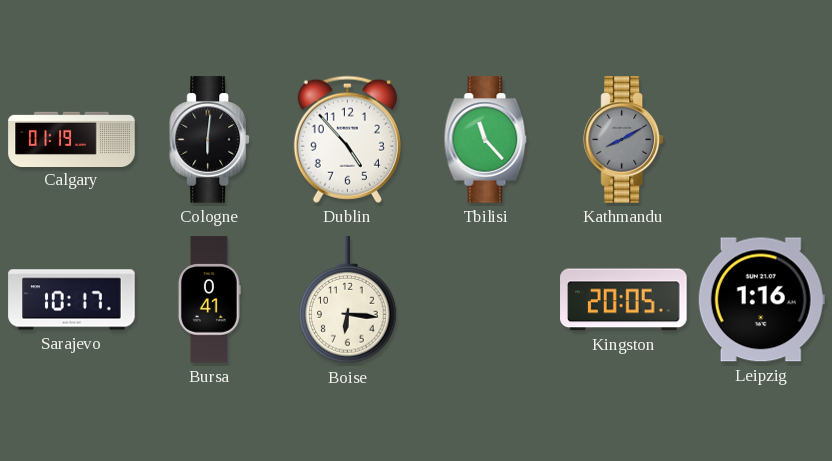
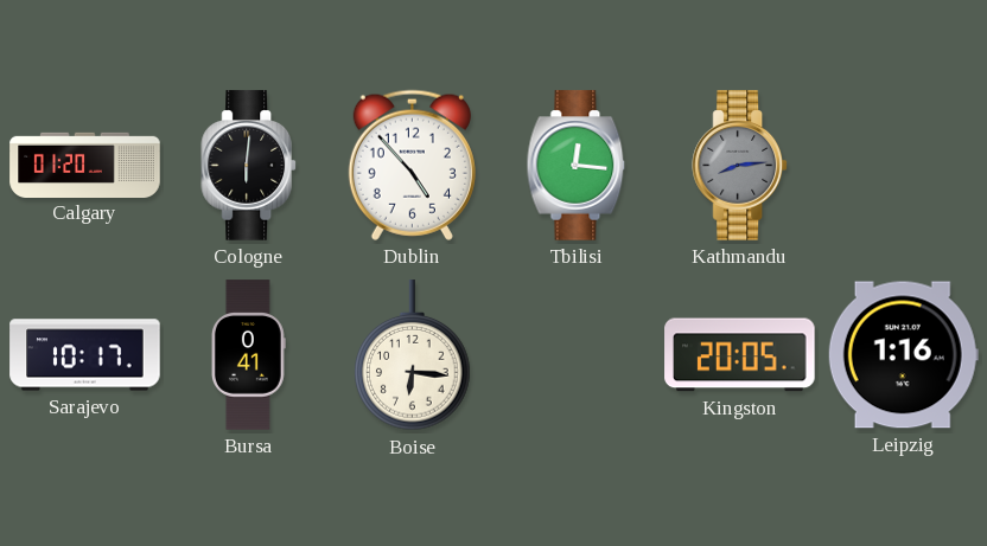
Calgary: 01:19 -> 01:20 (85, 165)
Tbilisi: 11:23 -> 12:16 (577, 166)
Kathmandu: 8:10 -> 8:14 (740, 166)
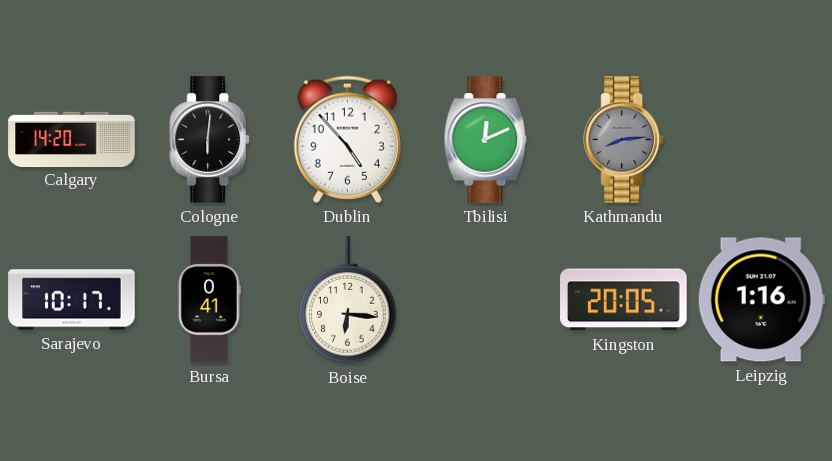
Calgary: 01:20 -> 14:20 (72, 139)
Tbilisi: 12:16 -> 12:11 (486, 140)
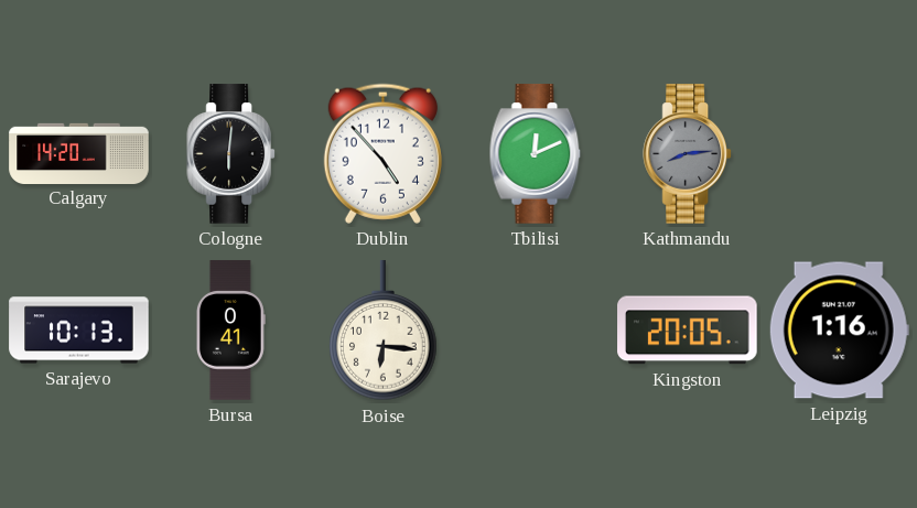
Sarajevo: 10:17 -> 10:13 (79, 331)
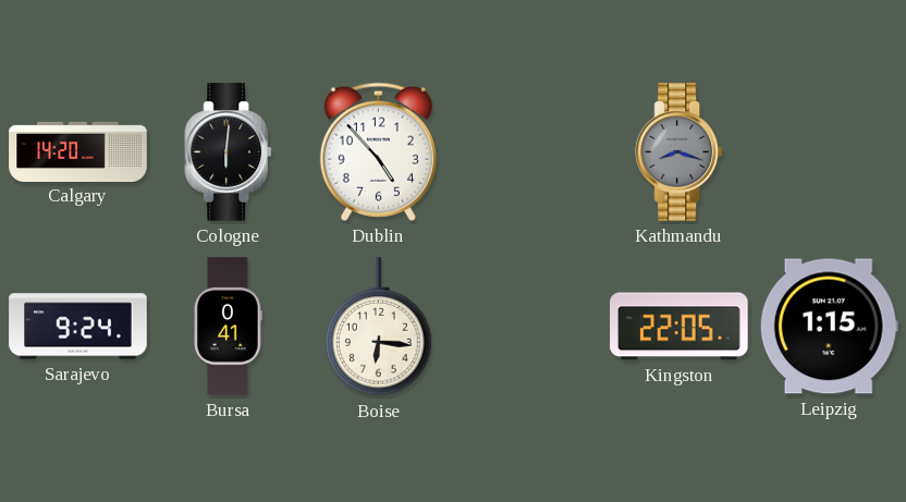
Tbilisi: 12:11 -> none (536, 154)
Kathmandu: 8:14 -> 8:18 (679, 152)
Sarajevo: 10:13 -> 9:24 (78, 327)
Kingston: 20:05 -> 22:05 (679, 327)
Leipzig: 1:16 -> 1:15 (829, 327)
